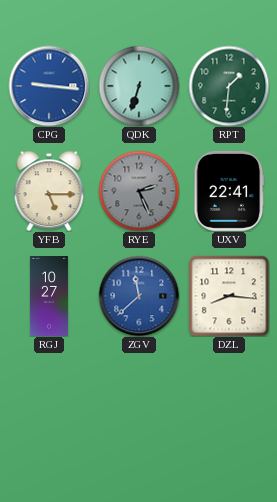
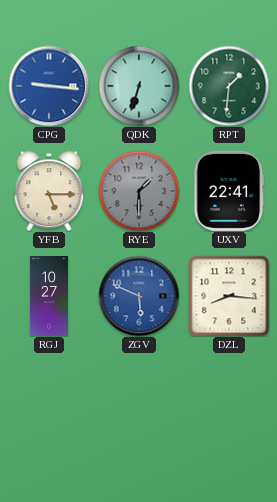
RYE: 2:26 -> 1:30 (139, 191)
ZGV: 11:38 -> 5:49 (139, 296)
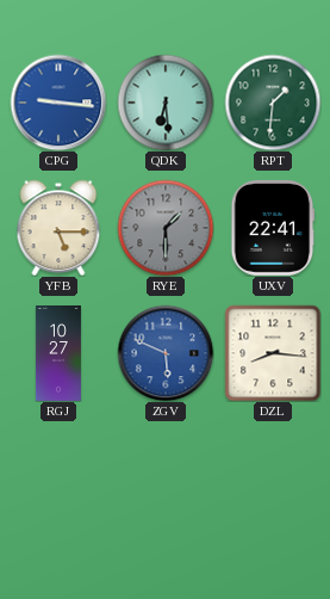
QDK: 6:33 -> 6:29 (166, 103)
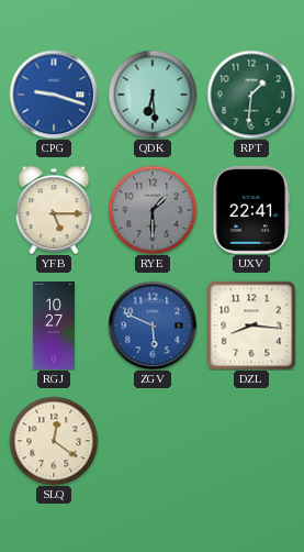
CPG: 9:16 -> 9:18 (54, 95)
SLQ: none -> 12:21 (54, 441)
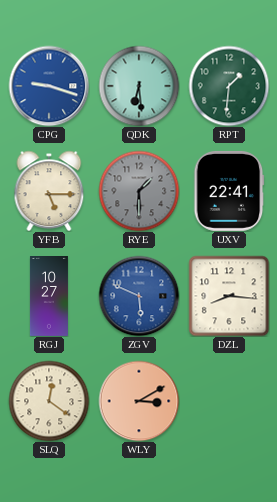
WLY: none -> 3:10 (139, 401)
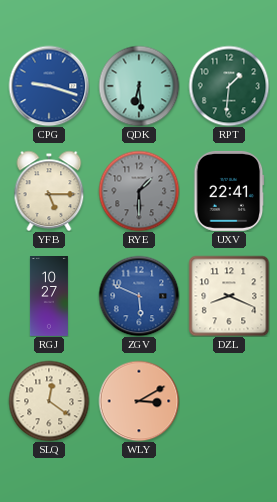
DZL: 8:16 -> 8:19 (229, 296)
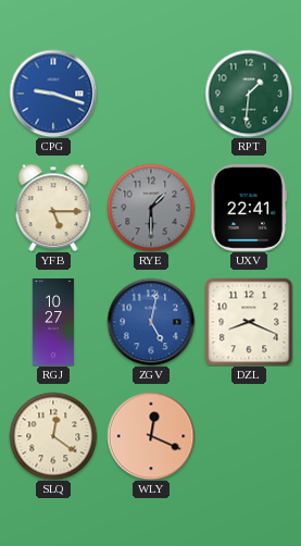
QDK: 6:29 -> none (139, 86)
ZGV: 5:49 -> 5:02 (151, 322)
WLY: 3:10 -> 12:19 (151, 436)
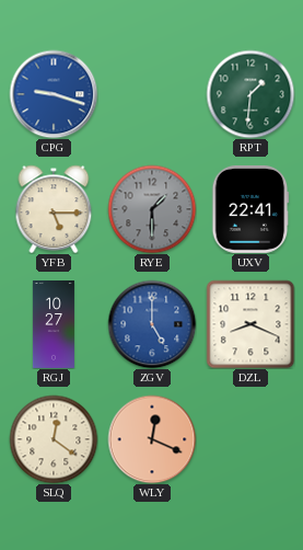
ZGV: 5:02 -> 5:00 (152, 324)
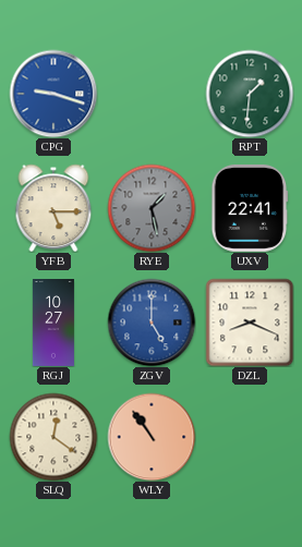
RYE: 1:30 -> 1:28 (152, 208)
WLY: 12:19 -> 10:54 (152, 437)
